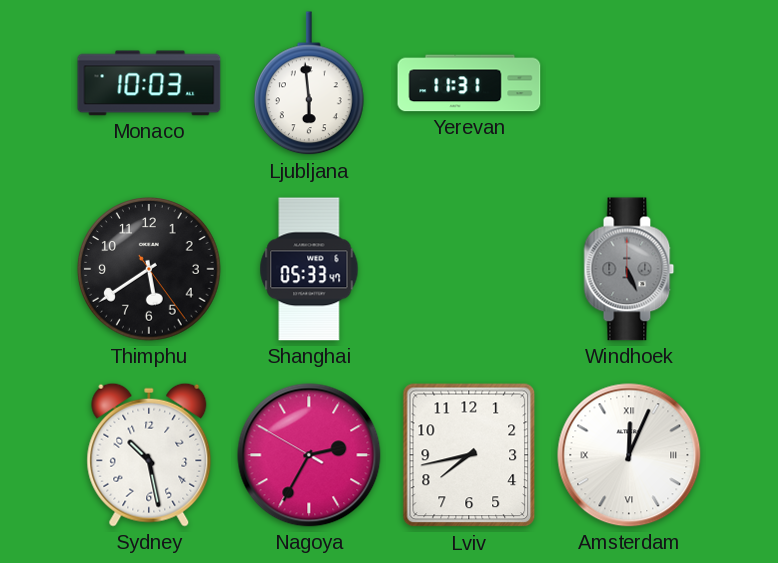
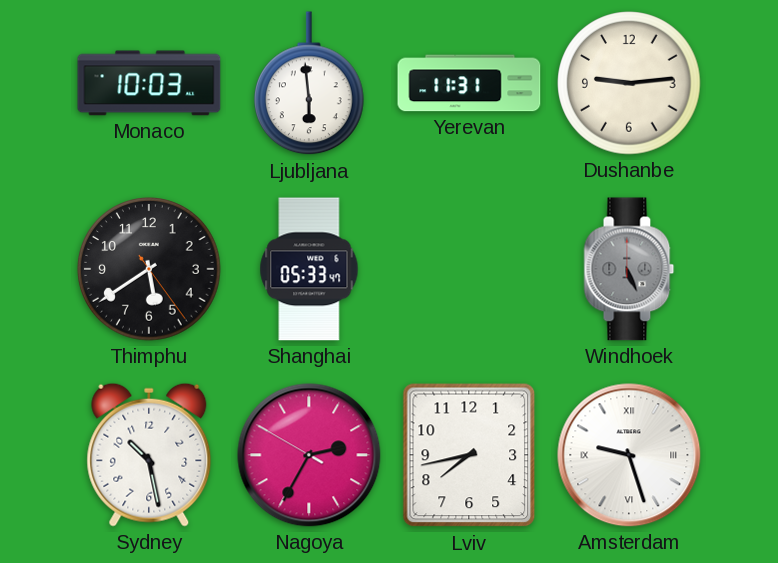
Dushanbe: none -> 9:14 (629, 83)
Amsterdam: 12:04 -> 9:27 (629, 455)
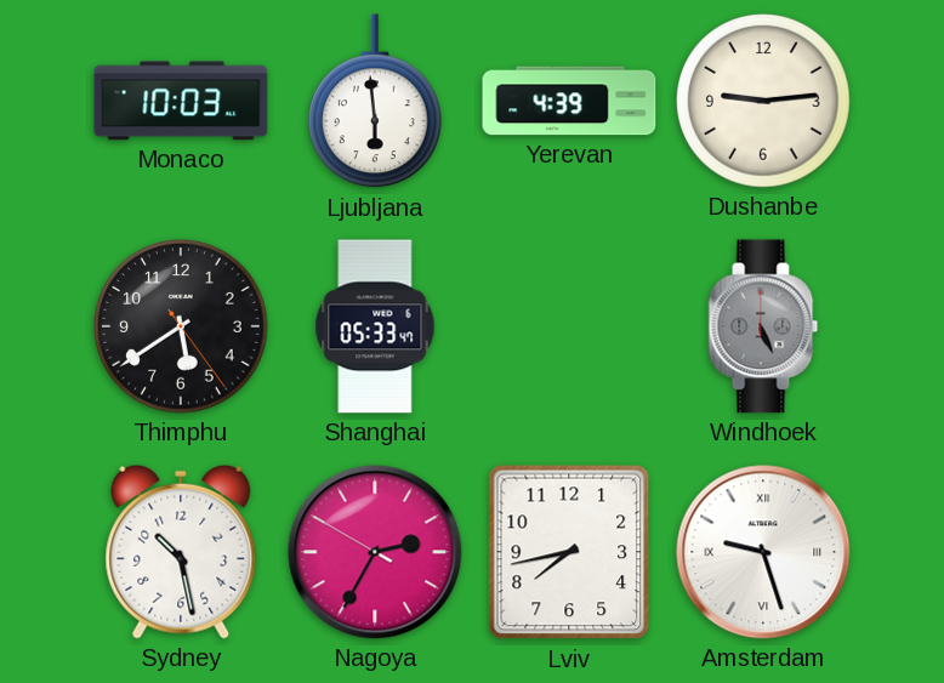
Yerevan: 11:31 -> 4:39 (569, 101)
